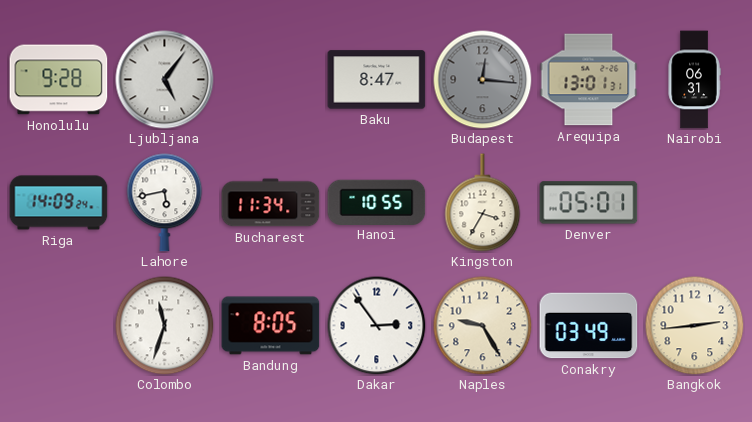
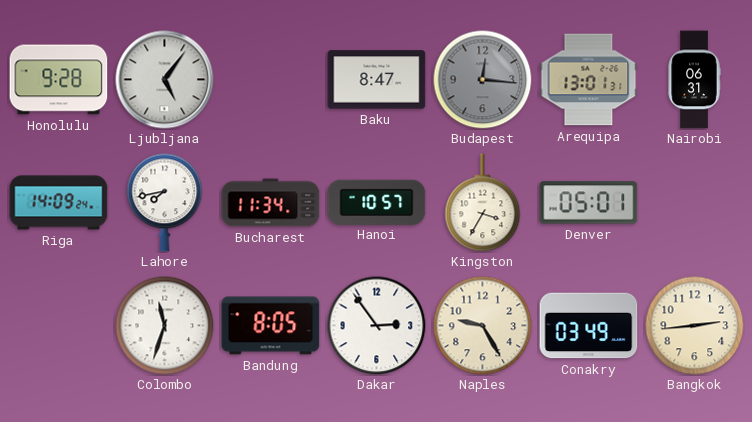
Lahore: 5:43 -> 7:43 (165, 203)
Hanoi: 10:55 -> 10:57 (377, 202)
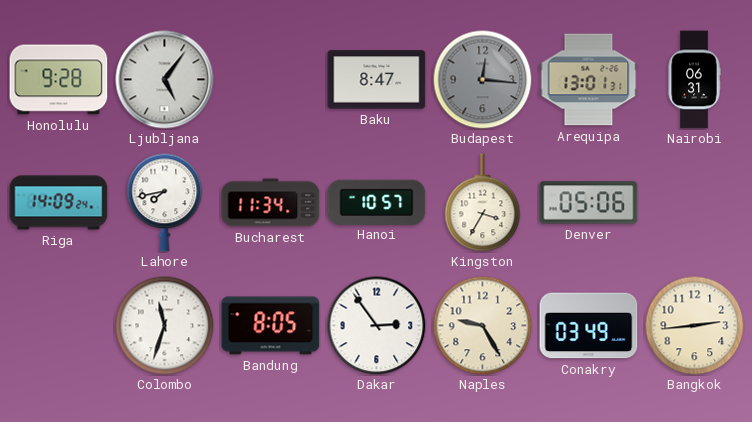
Denver: 05:01 -> 05:06 (589, 203)
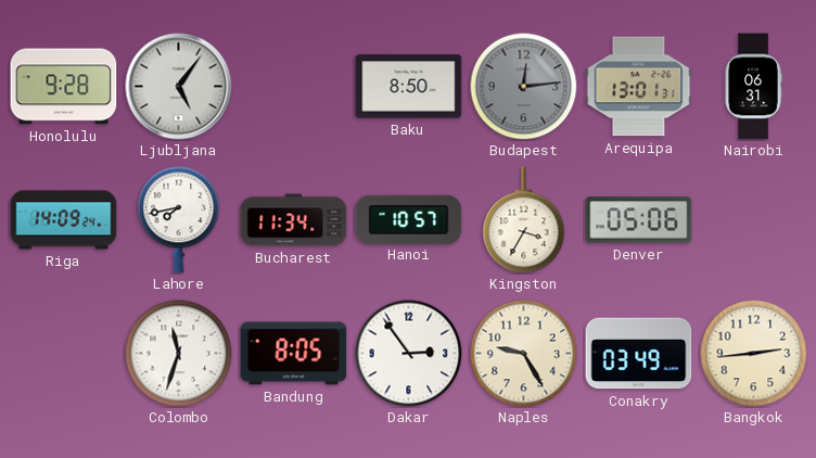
Baku: 8:47 -> 8:50 (409, 87)
Budapest: 12:16 -> 12:14 (524, 87)
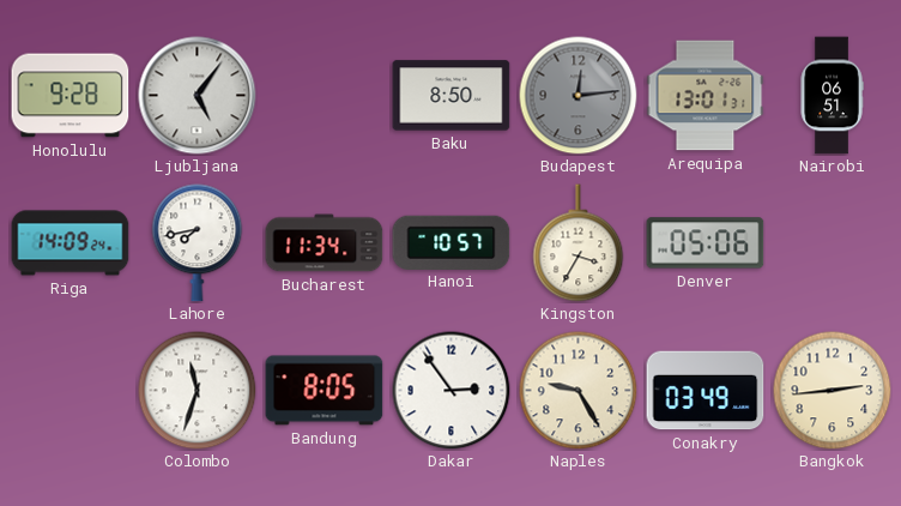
Nairobi: 06:31 -> 06:51 (832, 96)
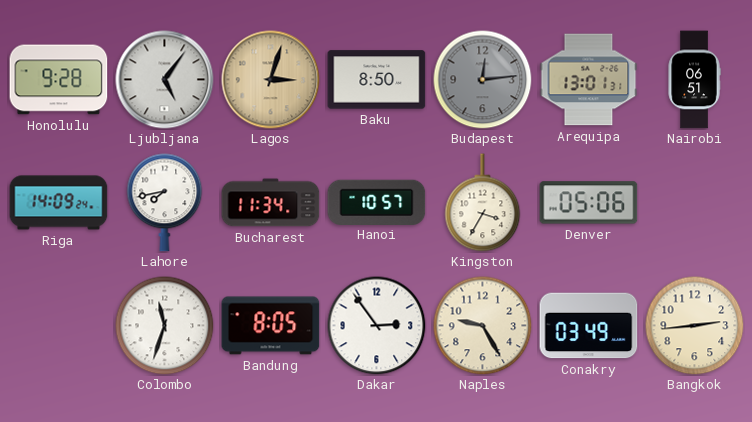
Lagos: none -> 3:03 (271, 80)
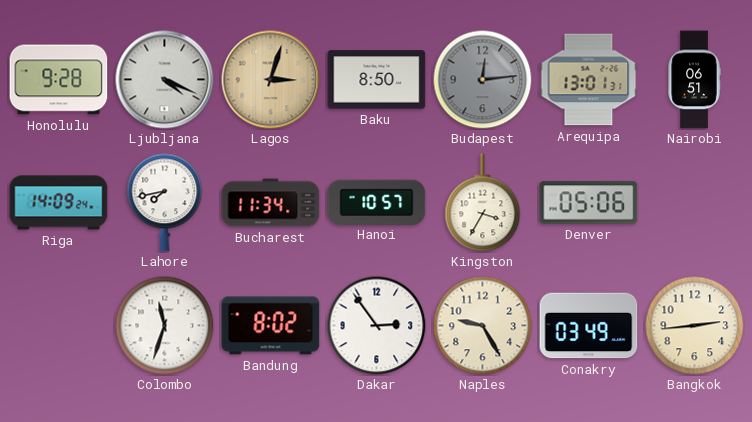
Ljubljana: 5:06 -> 4:19 (165, 80)
Bandung: 8:05 -> 8:02 (271, 326)
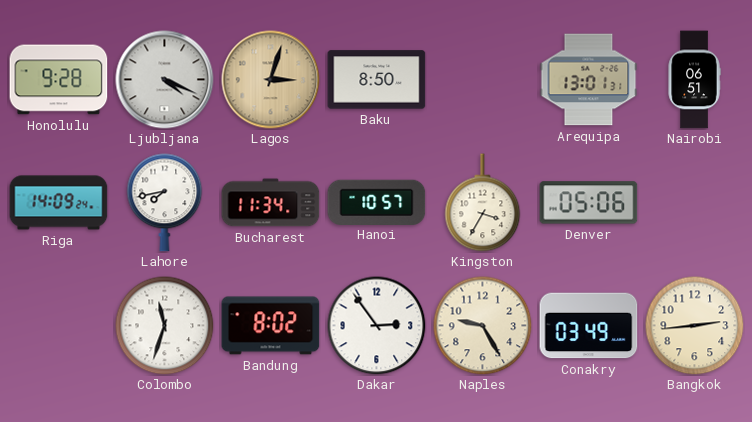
Budapest: 12:14 -> none (483, 80)
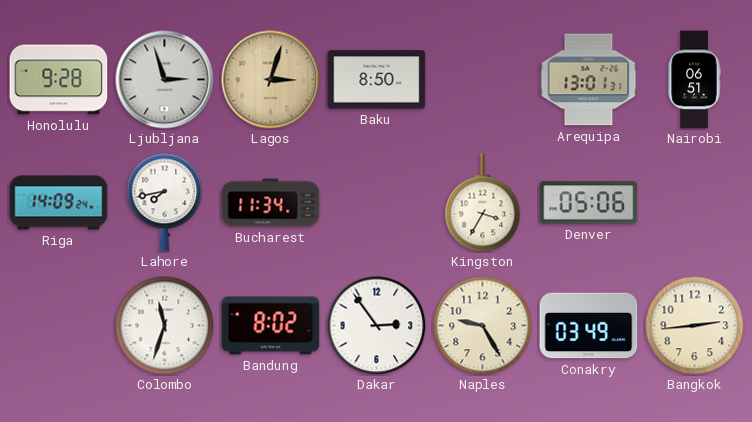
Ljubljana: 4:19 -> 2:57 (165, 80)
Hanoi: 10:57 -> none (377, 202)
